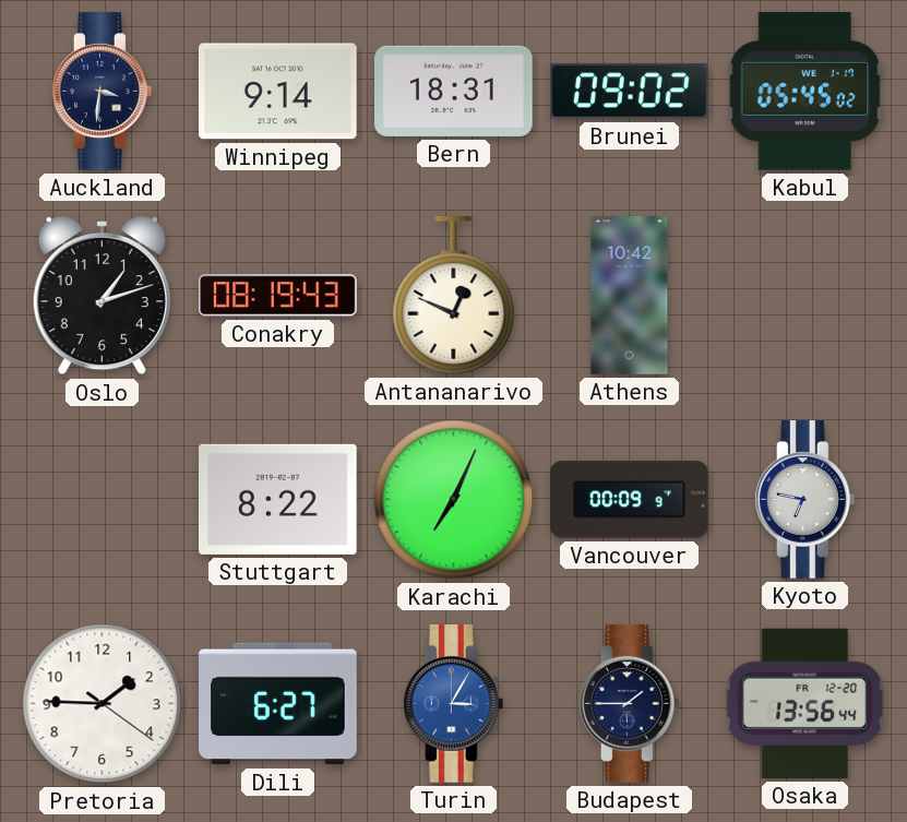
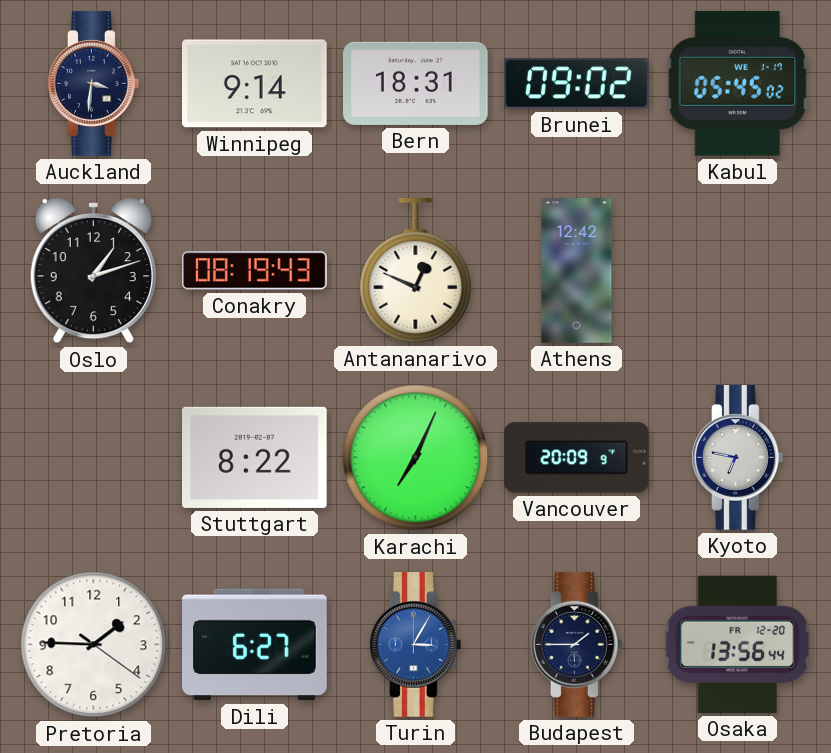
Athens: 10:42 -> 12:42 (577, 271)
Vancouver: 00:09 -> 20:09 (577, 458)
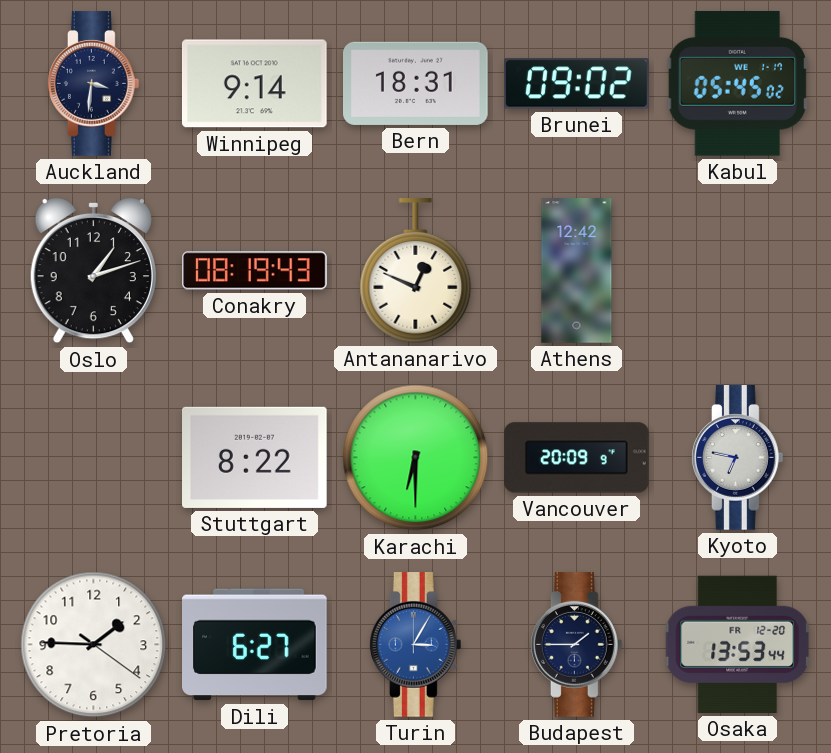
Karachi: 7:04 -> 6:30 (416, 458)
Osaka: 13:56 -> 13:53 (737, 644)
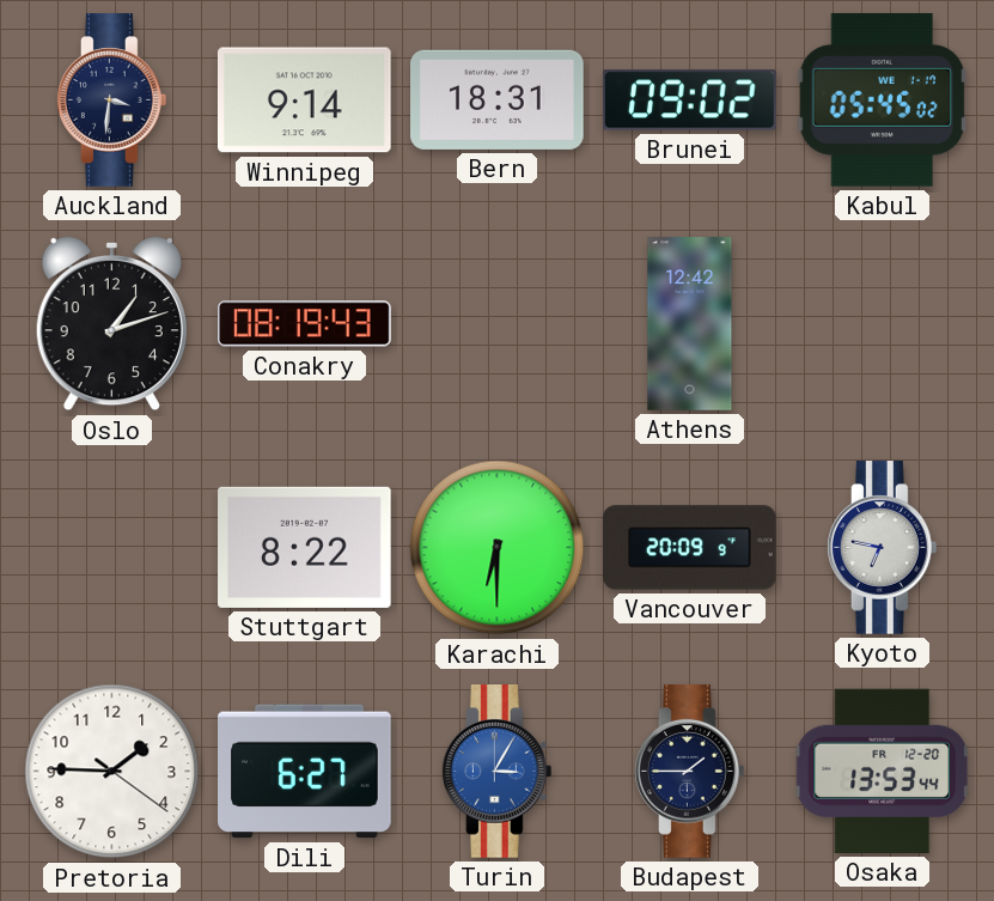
Antananarivo: 12:49 -> none (416, 271)
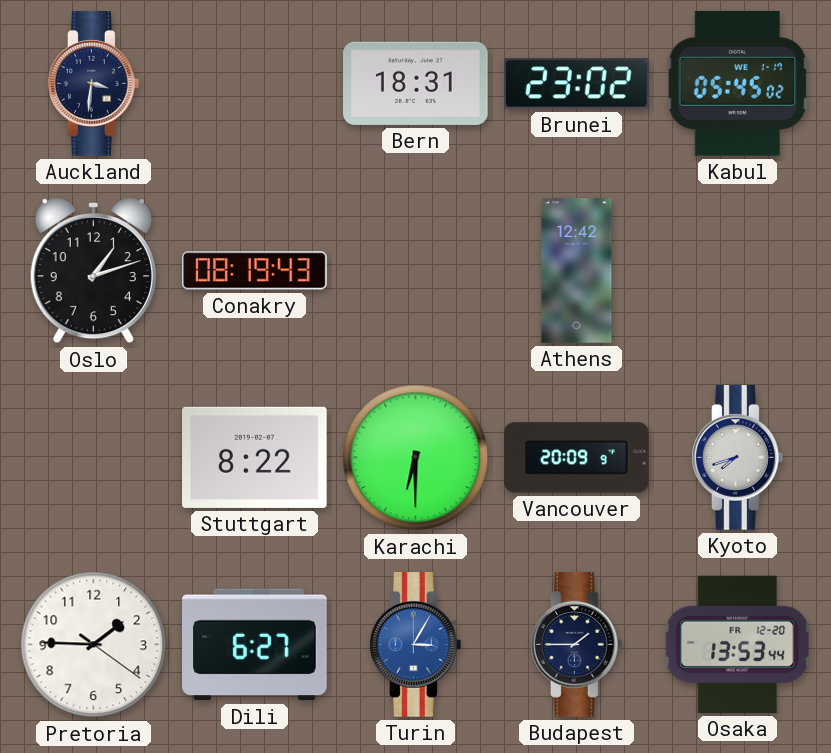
Winnipeg: 9:14 -> none (304, 101)
Brunei: 09:02 -> 23:02 (577, 84)
Kyoto: 6:47 -> 7:42 (738, 458)
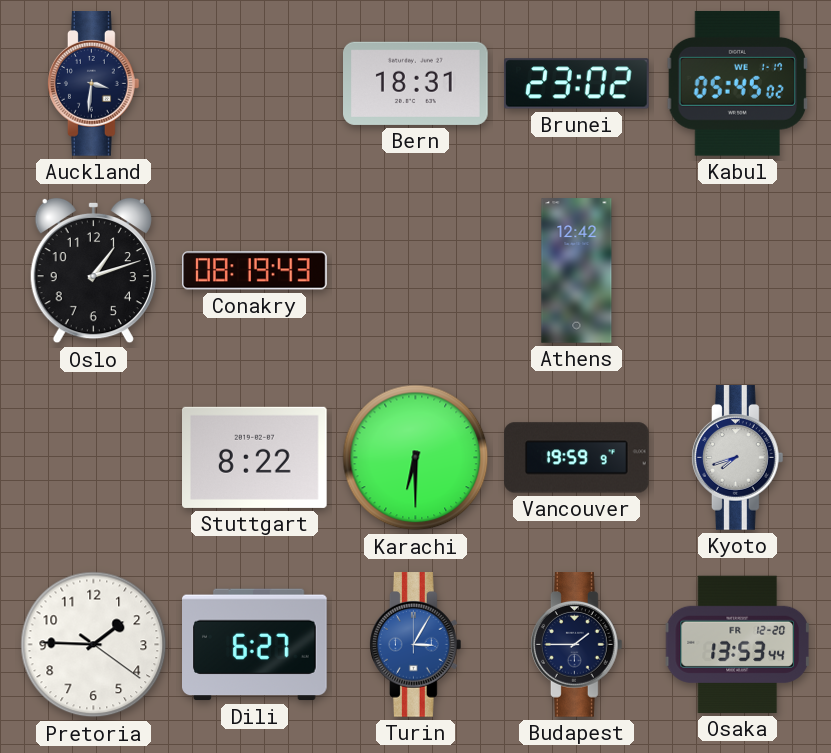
Vancouver: 20:09 -> 19:59 (577, 458)
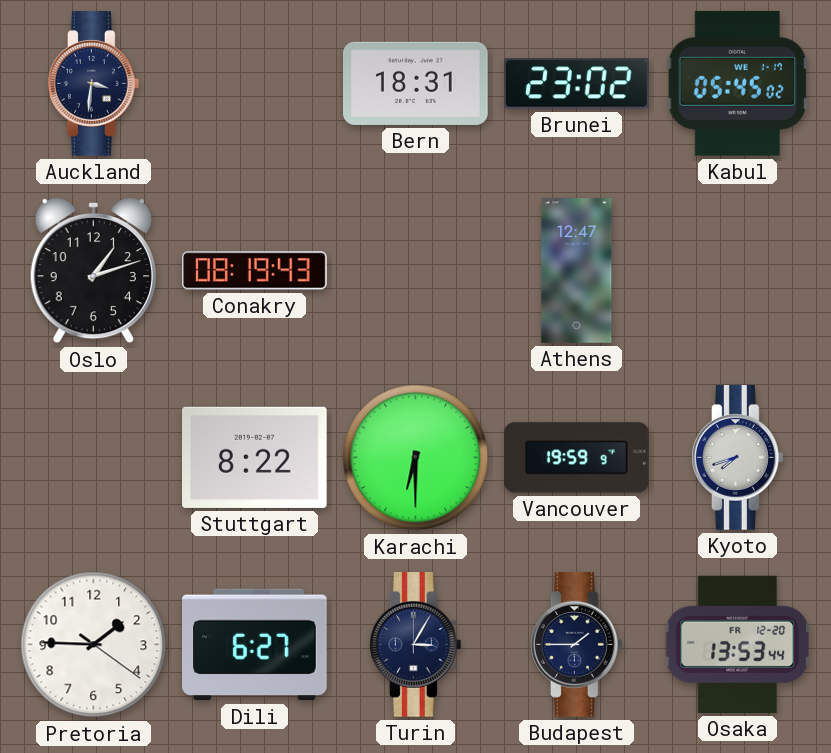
Athens: 12:42 -> 12:47 (577, 271)
Turin dial: blue -> navy (416, 645)
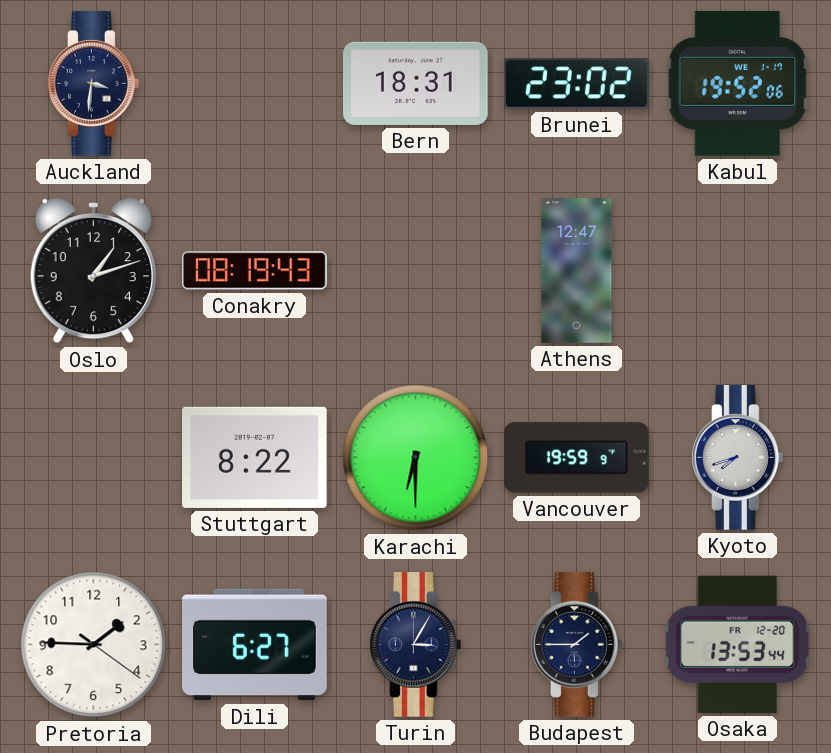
Kabul: 05:45 -> 19:52 (738, 83)
